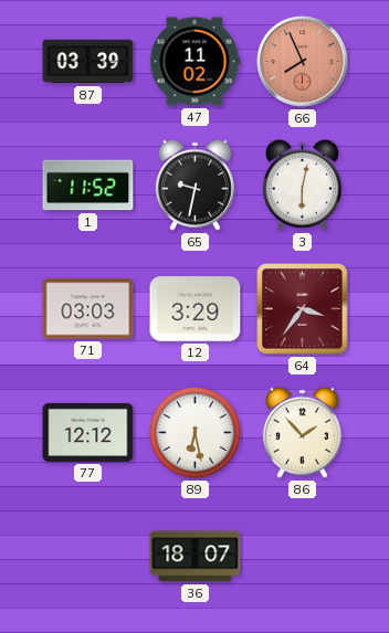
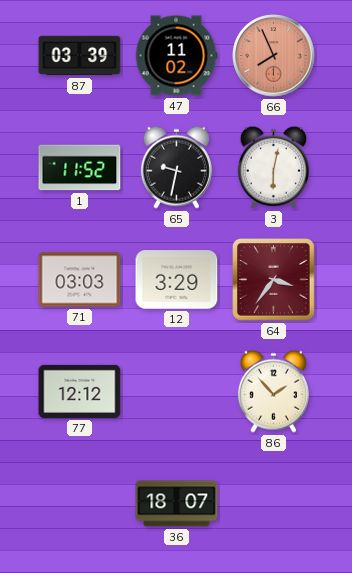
89: 6:28 -> none (196, 433)
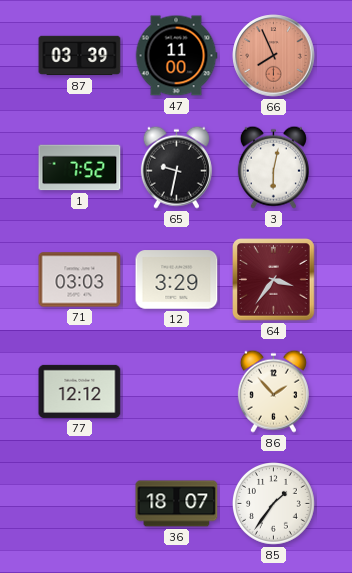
47: 11:02 -> 11:00 (176, 56)
1: 11:52 -> 7:52 (80, 168)
85: none -> 1:36 (274, 504)
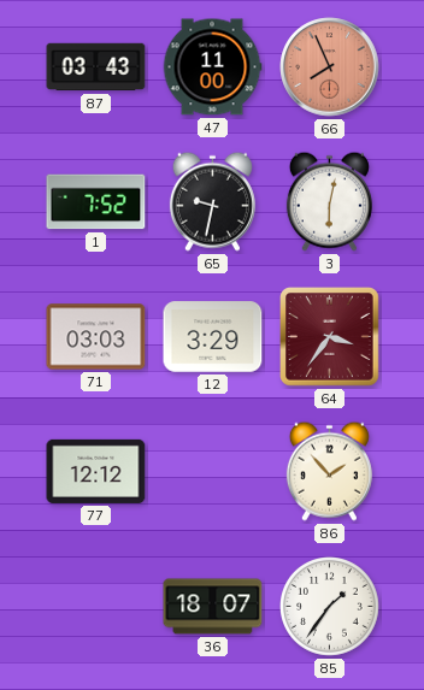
87: 03:39 -> 03:43 (96, 67)
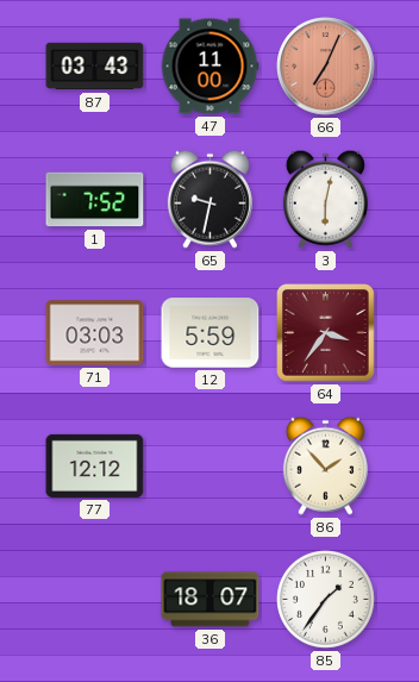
66: 7:56 -> 7:04 (326, 67)
12: 3:29 -> 5:59 (211, 333)
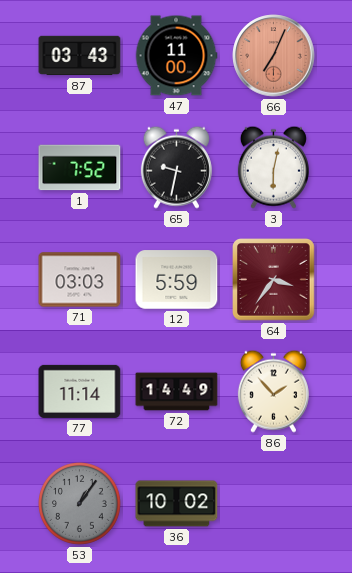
77: 12:12 -> 11:14 (80, 391)
72: none -> 14:49 (177, 392)
53: none -> 1:06 (80, 504)
36: 18:07 -> 10:02 (177, 504)
85: 1:36 -> none (326, 600)
